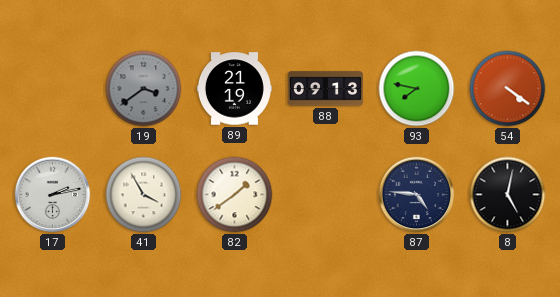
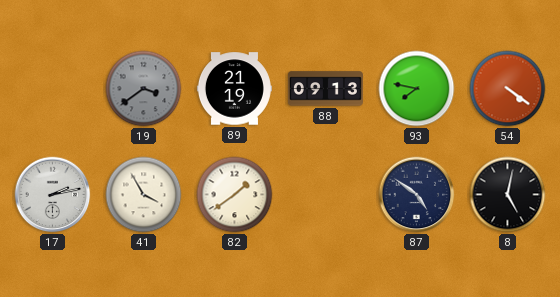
87: 4:46 -> 4:51 (417, 195)
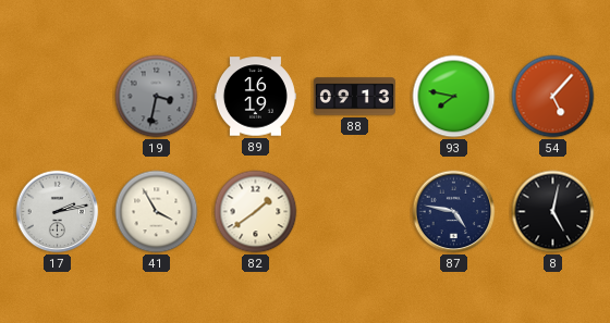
19: 3:39 -> 3:32 (157, 97)
89: 21:19 -> 16:19 (255, 97)
54: 4:21 -> 5:07 (553, 97)
87: 4:51 -> 4:47 (454, 212)
